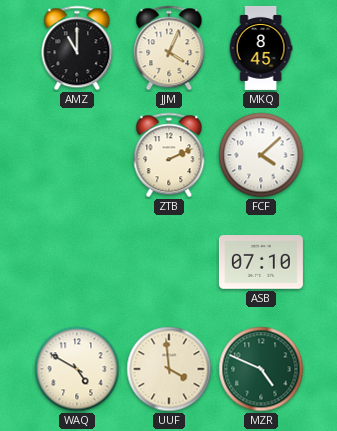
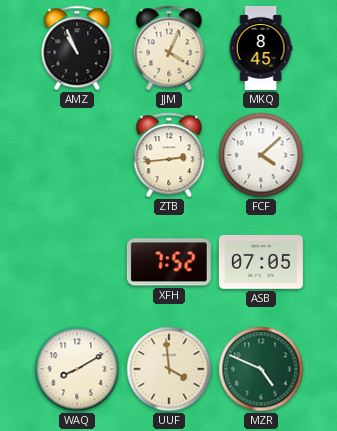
AMZ: 11:00 -> 10:56 (77, 48)
ZTB: 2:11 -> 2:44 (169, 155)
XFH: none -> 7:52 (169, 262)
ASB: 07:10 -> 07:05 (261, 263)
WAQ: 4:50 -> 8:10 (77, 369)
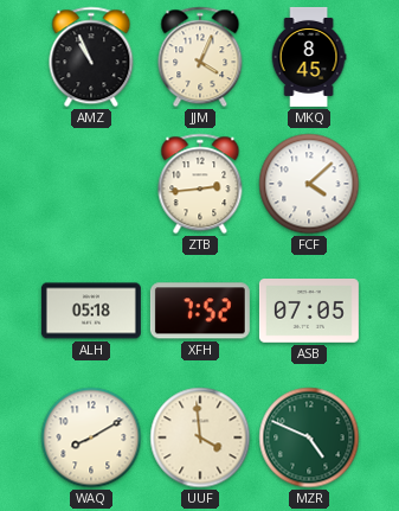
ALH: none -> 05:18 (91, 311)
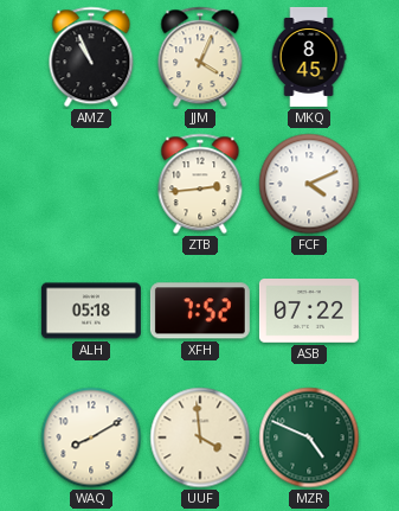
FCF: 4:08 -> 4:11 (309, 184)
ASB: 07:05 -> 07:22 (309, 312)
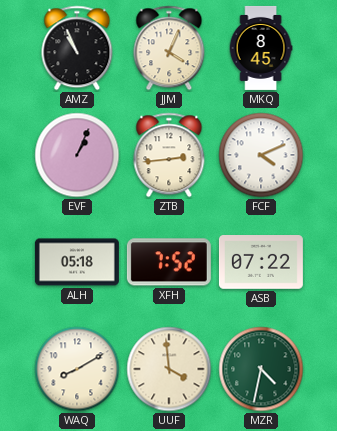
EVF: none -> 1:04 (77, 155)
MZR: 4:49 -> 4:32 (261, 369)
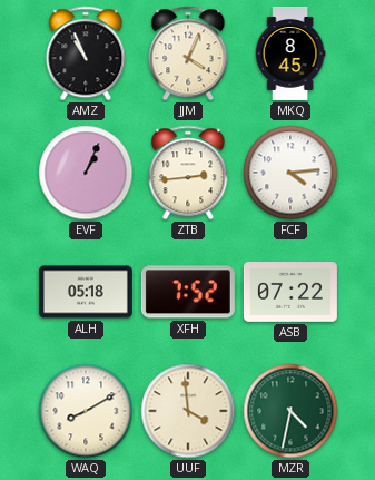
FCF: 4:11 -> 4:14 (290, 173)
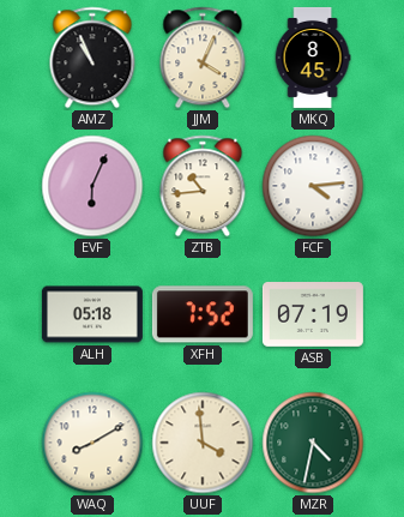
EVF: 1:04 -> 6:04 (92, 186)
ZTB: 2:44 -> 10:44 (203, 186)
ASB: 07:22 -> 07:19 (313, 315)
